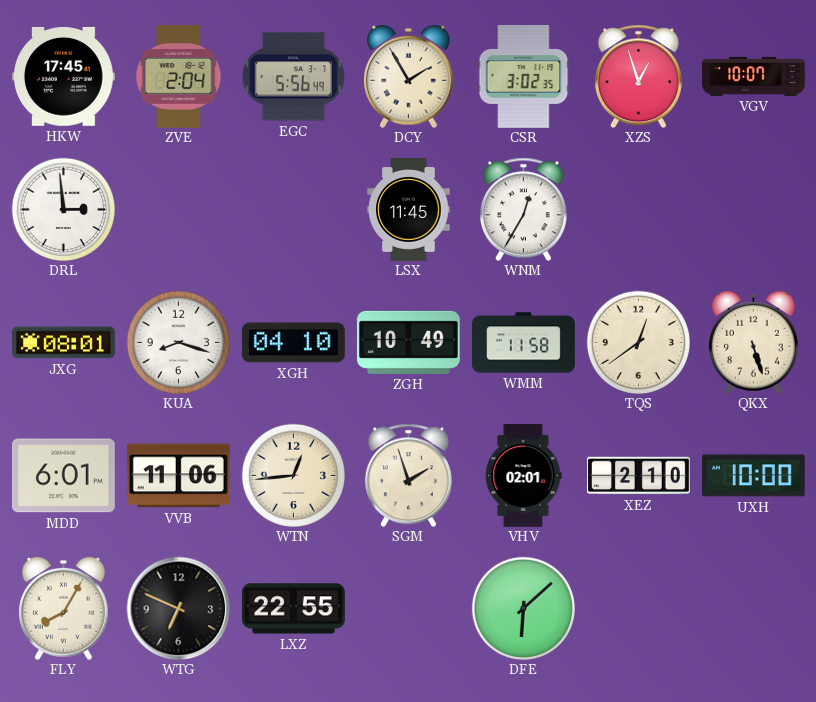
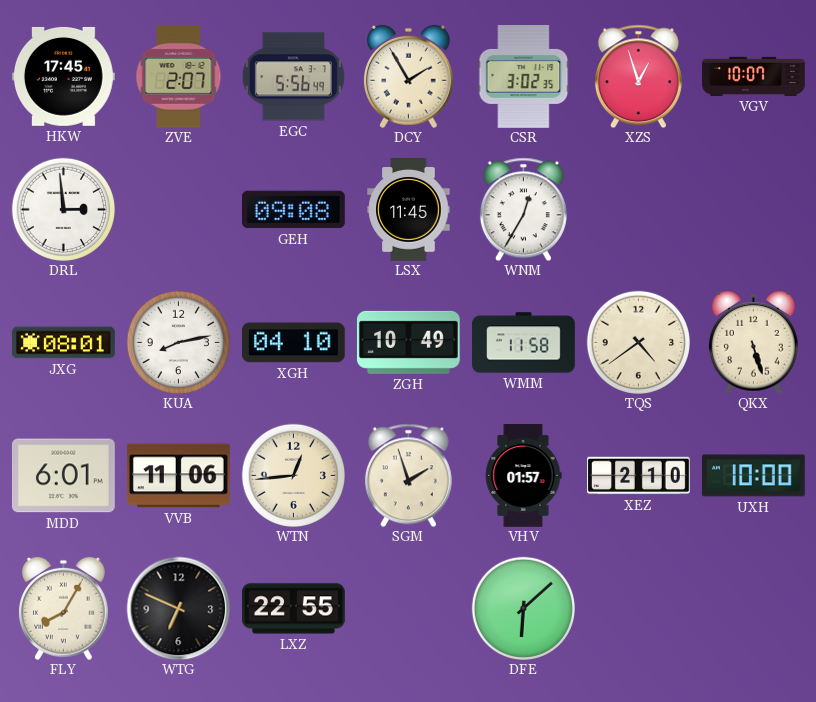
ZVE: 2:04 -> 2:07 (179, 76)
GEH: none -> 09:08 (293, 210)
KUA: 8:18 -> 8:13 (178, 342)
TQS: 12:39 -> 4:39 (638, 342)
VHV: 02:01 -> 01:57 (523, 476)
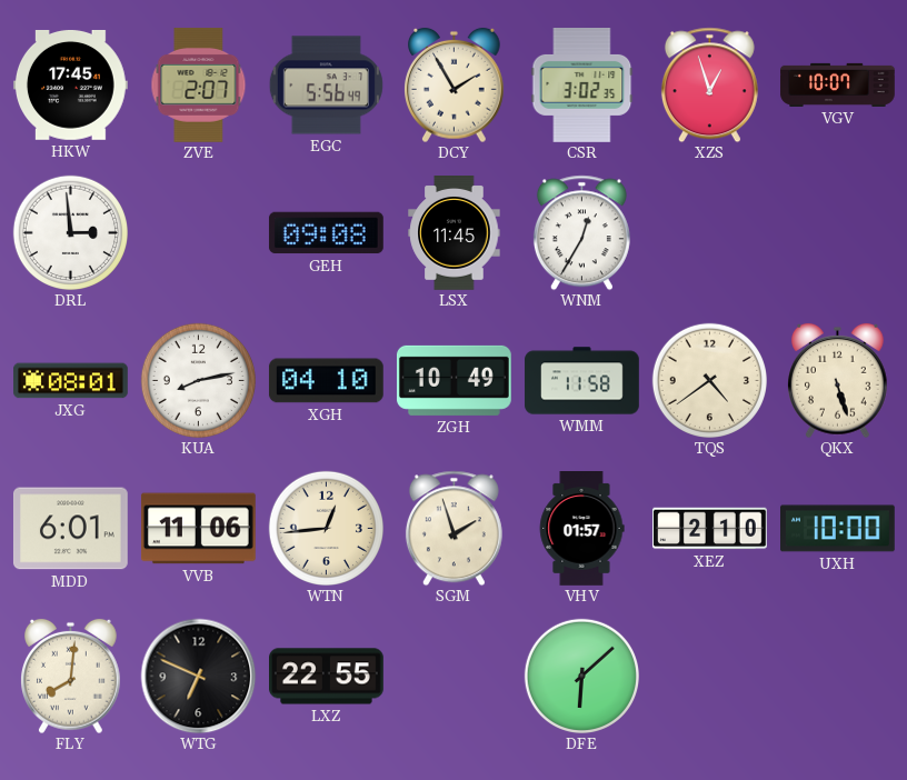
FLY: 8:05 -> 8:01 (71, 676)
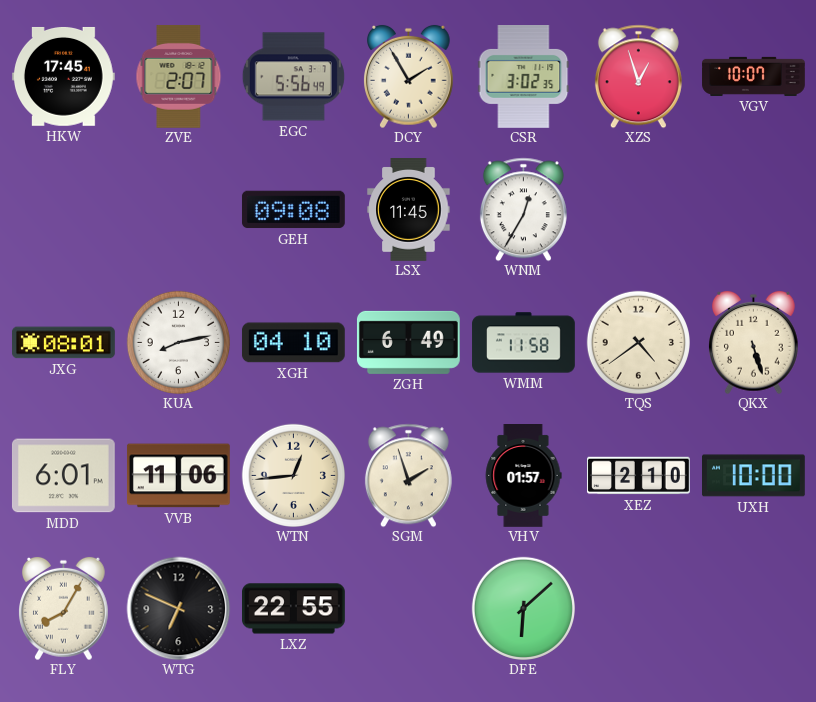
DRL: 2:59 -> none (70, 232)
ZGH: 10:49 -> 6:49 (408, 342)
FLY: 8:01 -> 8:05 (64, 608)
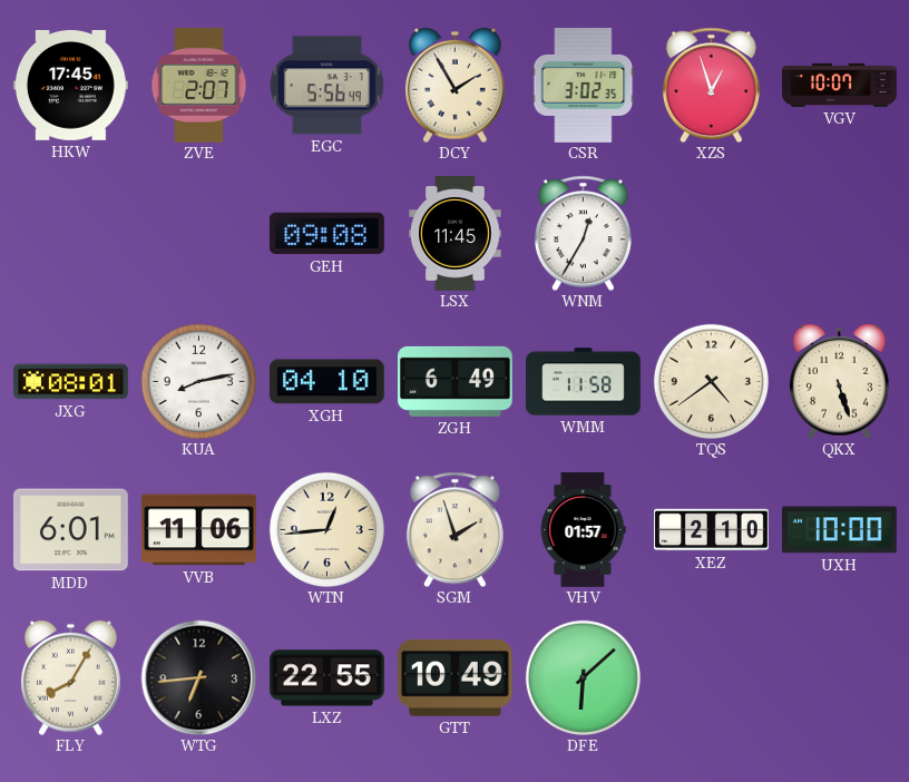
WTG: 6:49 -> 6:44 (198, 677)
GTT: none -> 10:49 (454, 677)
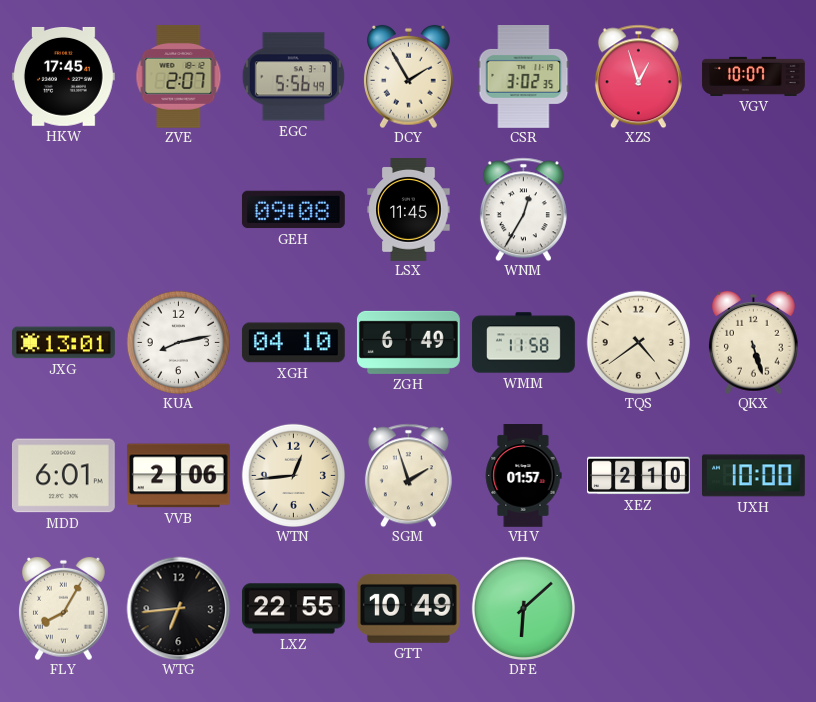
JXG: 08:01 -> 13:01 (64, 343)
VVB: 11:06 -> 2:06 (178, 476)
